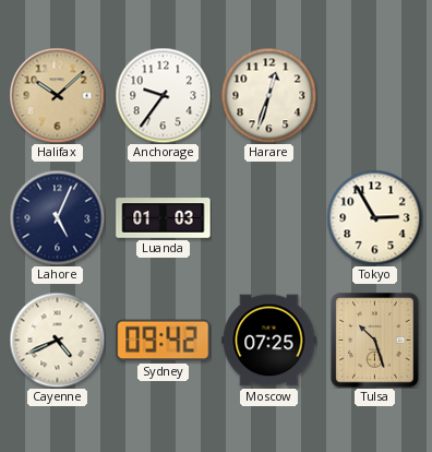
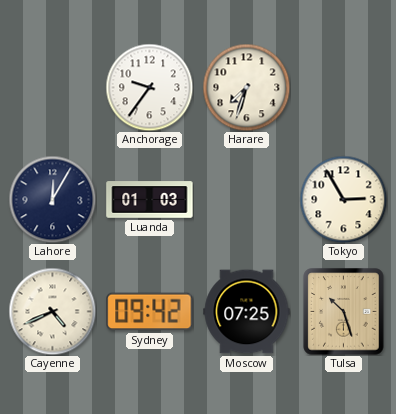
Halifax: 10:08 -> none (57, 95)
Harare: 12:33 -> 7:33 (246, 87)
Lahore: 5:04 -> 12:05 (52, 199)
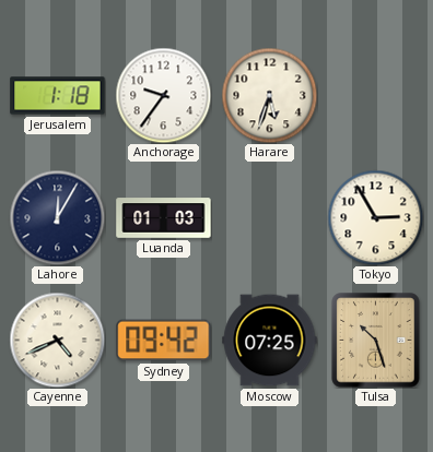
Jerusalem: none -> 1:18 (58, 96)
Harare: 7:33 -> 5:33 (269, 95)
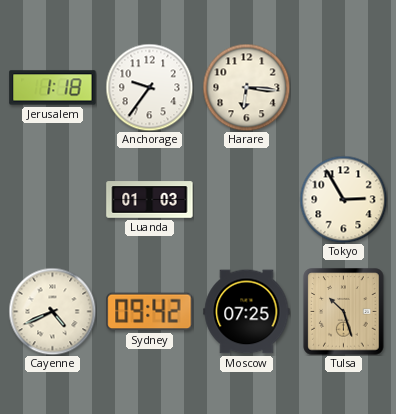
Harare: 5:33 -> 6:16 (246, 87)
Lahore: 12:05 -> none (57, 217)
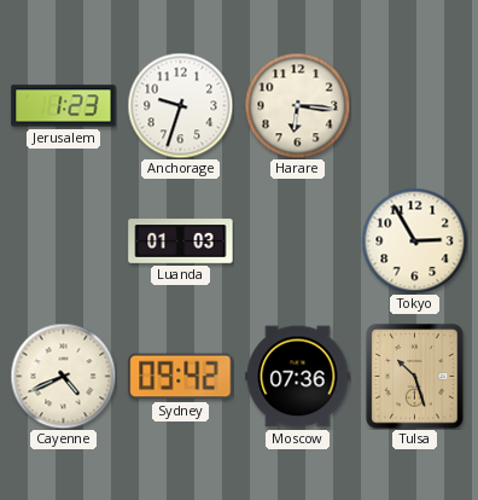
Jerusalem: 1:18 -> 1:23 (64, 106)
Anchorage: 9:36 -> 9:33 (180, 105)
Moscow: 07:25 -> 07:36 (298, 377)
